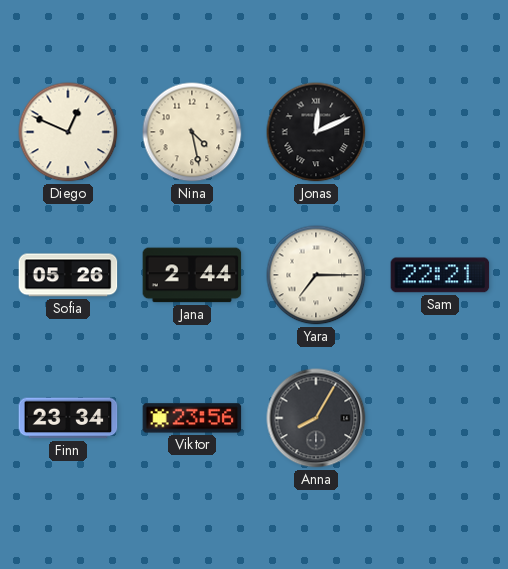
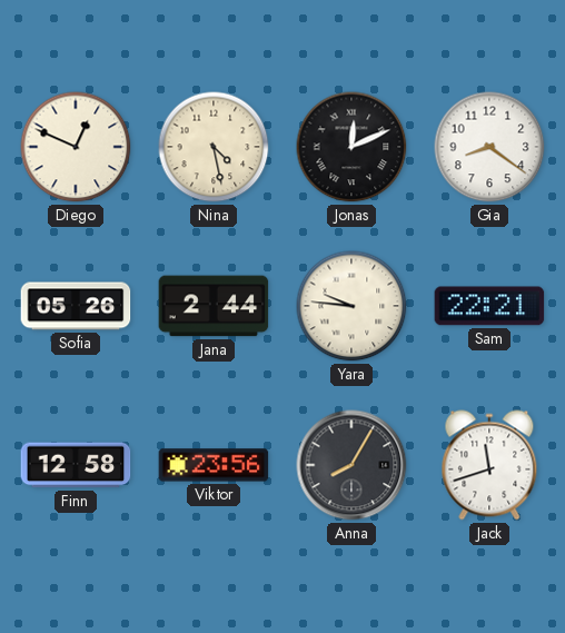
Gia: none -> 8:21 (489, 147)
Yara: 7:15 -> 9:46 (351, 306)
Finn: 23:34 -> 12:58 (76, 465)
Jack: none -> 11:42 (489, 465)
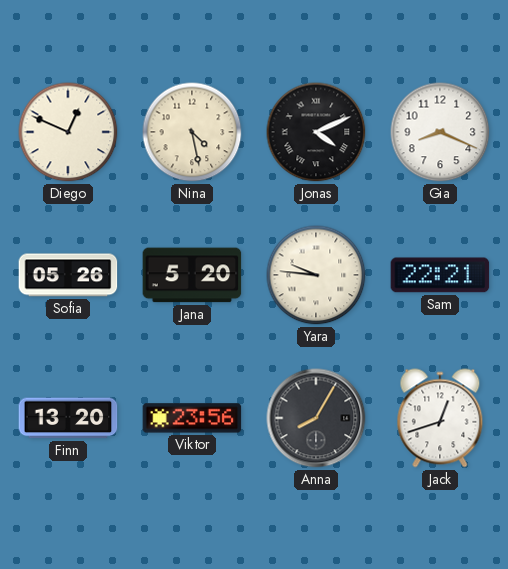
Jonas: 12:11 -> 4:11 (316, 132)
Gia: 8:21 -> 8:19 (440, 132)
Jana: 2:44 -> 5:20 (192, 275)
Finn: 12:58 -> 13:20 (68, 418)
Jack: 11:42 -> 12:42 (440, 418)
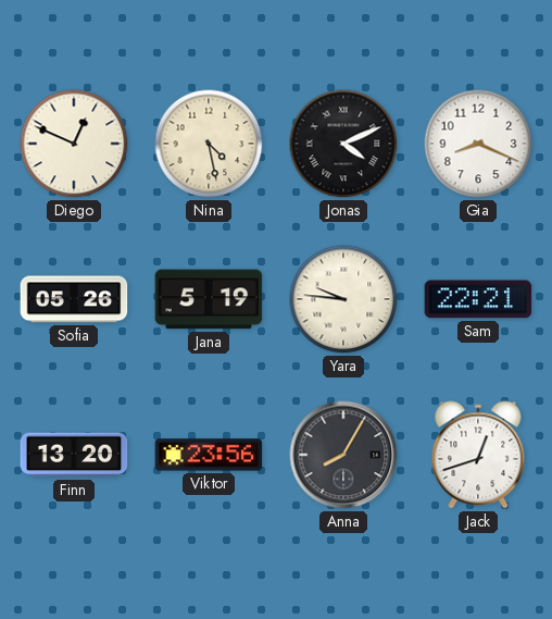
Jana: 5:20 -> 5:19 (209, 299)
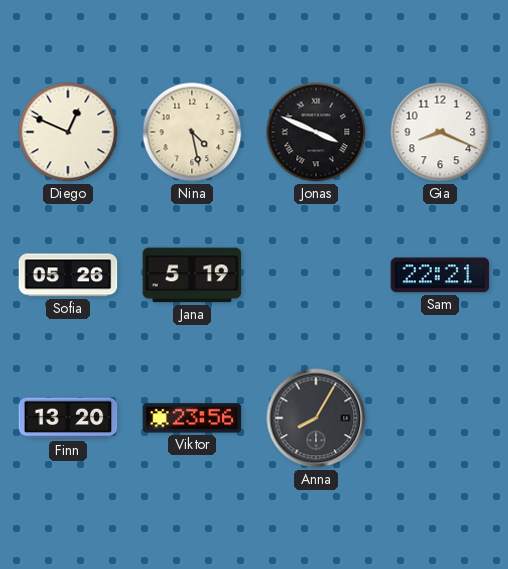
Jonas: 4:11 -> 3:49 (316, 132)
Yara: 9:46 -> none (343, 299)
Jack: 12:42 -> none (478, 455)
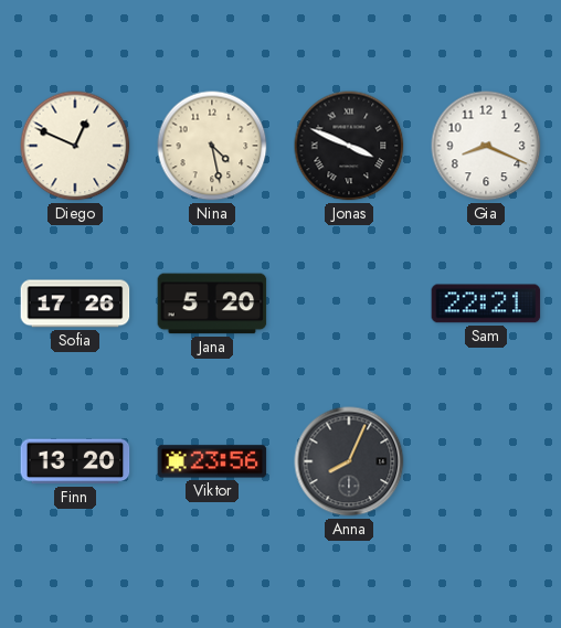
Sofia: 05:26 -> 17:26 (75, 304)
Jana: 5:19 -> 5:20 (212, 304)
Anna: 8:05 -> 8:04 (349, 461)
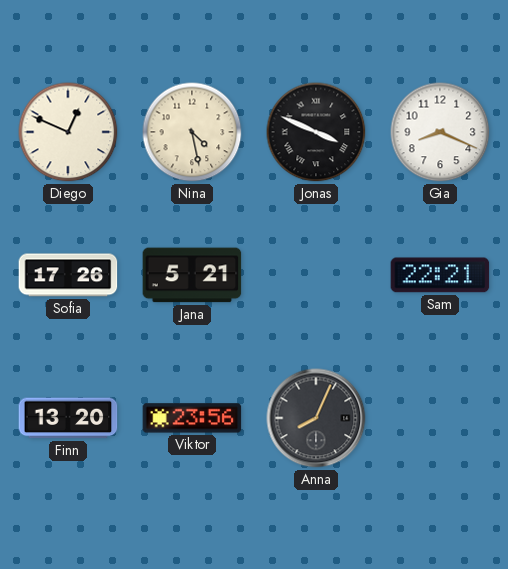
Jana: 5:20 -> 5:21 (192, 275)
